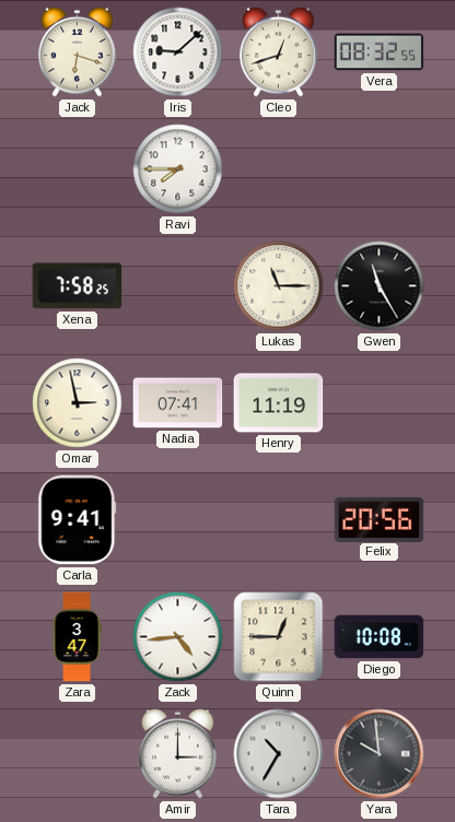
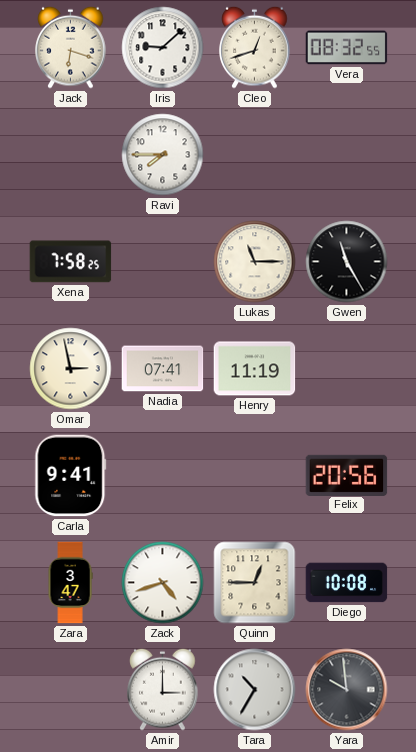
Zack: 4:44 -> 4:42 (163, 583)
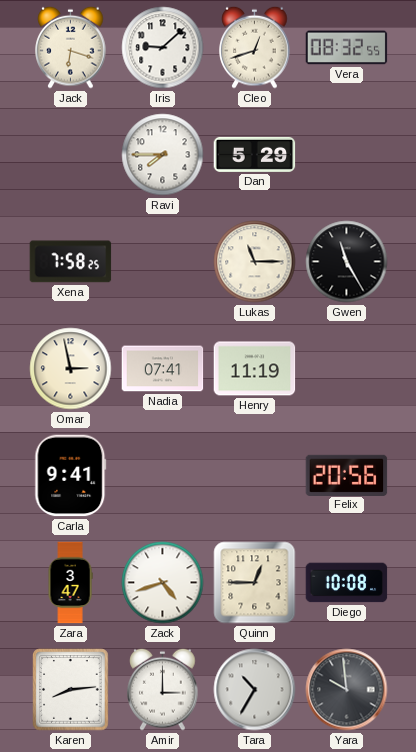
Dan: none -> 5:29 (255, 154)
Karen: none -> 8:14 (71, 690)
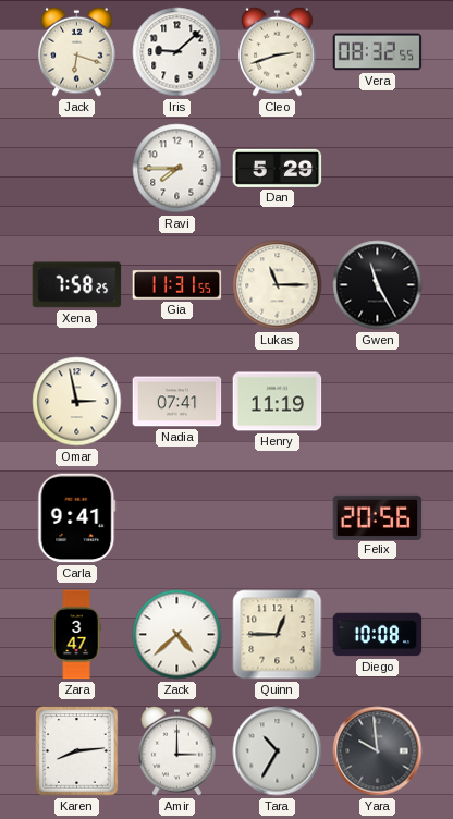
Cleo: 12:42 -> 2:42 (278, 51)
Gia: none -> 11:31 (177, 285)
Zack: 4:42 -> 4:38 (177, 635)
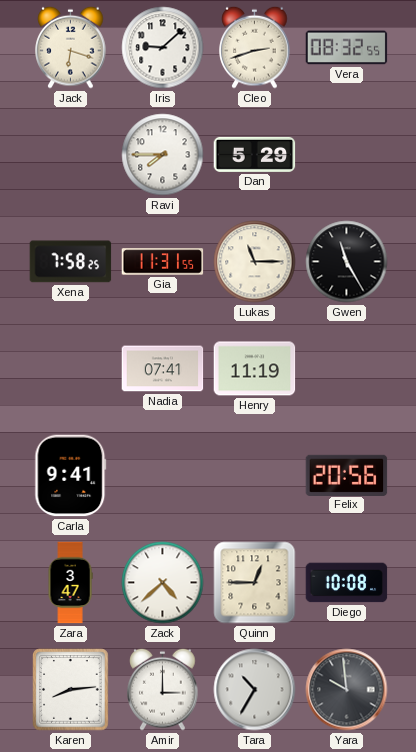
Omar: 2:58 -> none (77, 402)
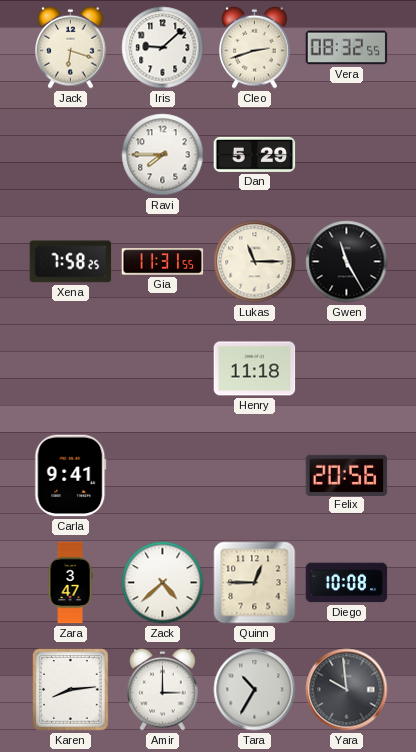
Nadia: 07:41 -> none (163, 369)
Henry: 11:19 -> 11:18 (255, 369)
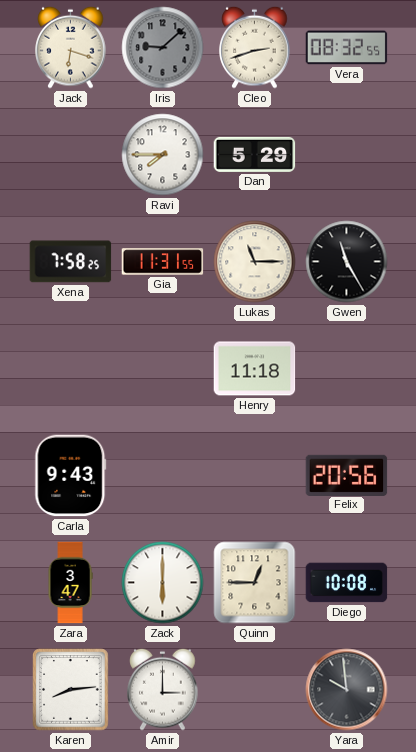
Iris dial: white -> grey (163, 48)
Carla: 9:41 -> 9:43 (71, 476)
Zack: 4:38 -> 6:00 (163, 583)
Tara: 10:35 -> none (255, 690)
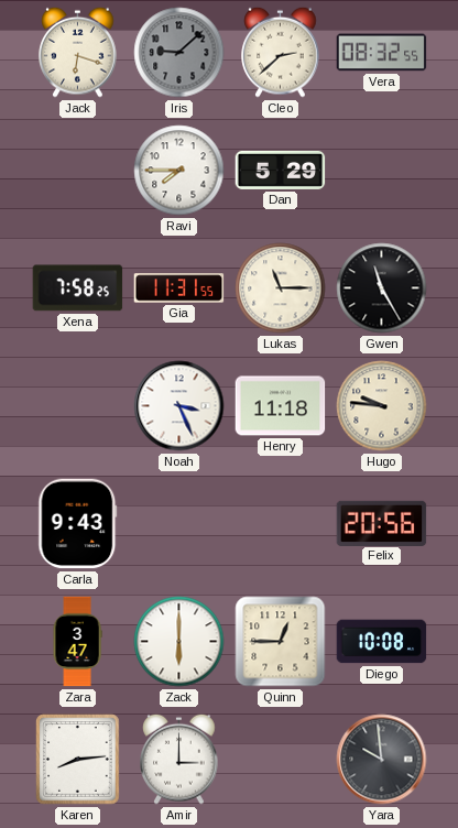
Cleo: 2:42 -> 2:38 (281, 52)
Noah: none -> 3:26 (179, 406)
Hugo: none -> 9:46 (382, 406)
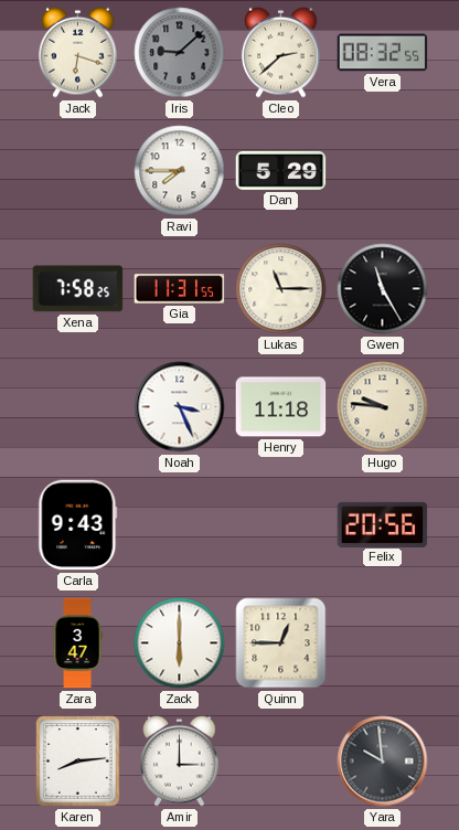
Diego: 10:08 -> none (382, 642)
